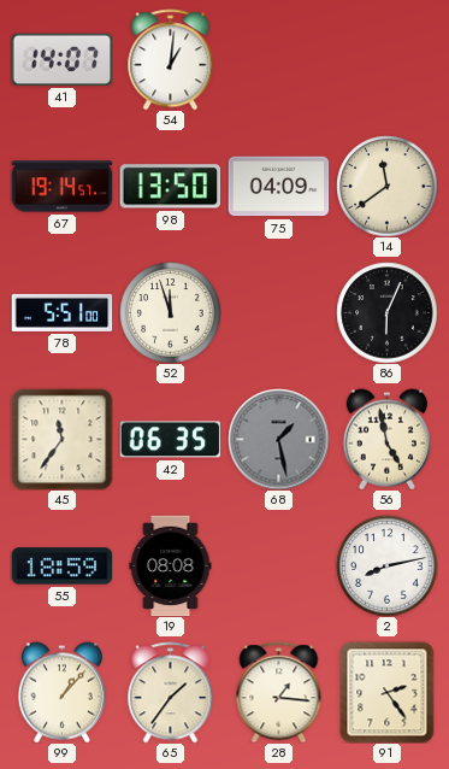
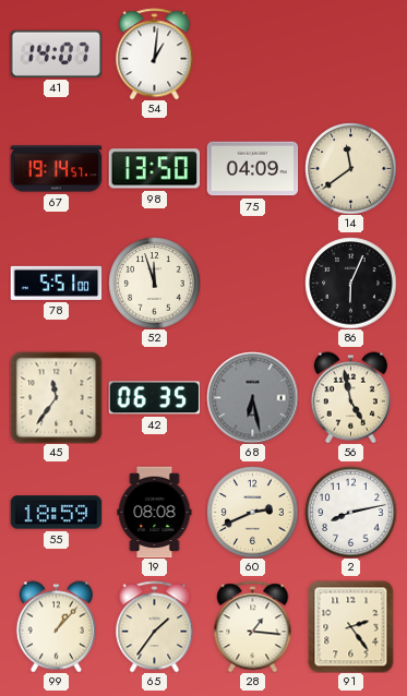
68: 1:28 -> 6:28 (252, 397)
60: none -> 2:41 (252, 512)
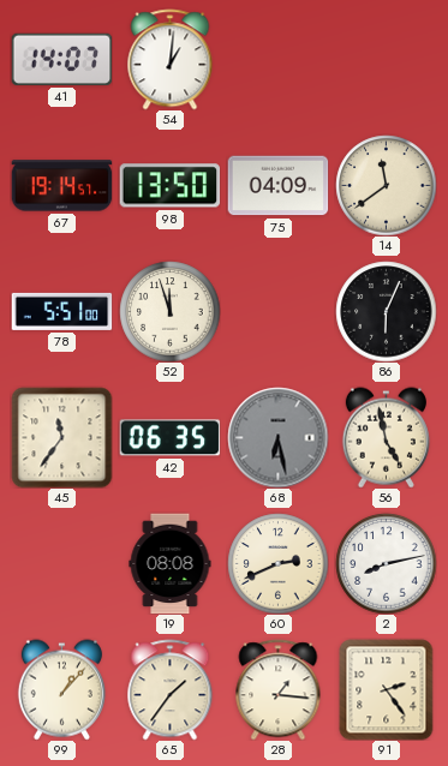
55: 18:59 -> none (56, 513)
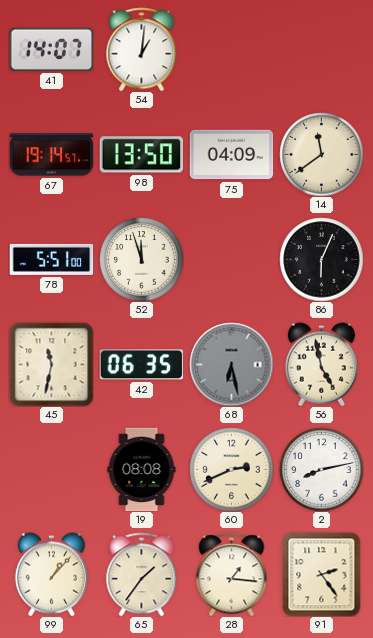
45: 11:36 -> 11:32 (51, 364)
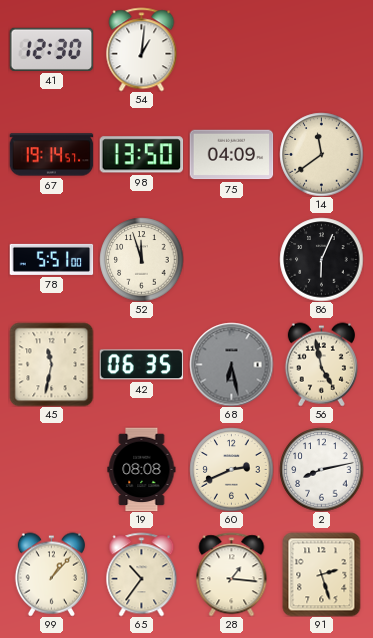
41: 14:07 -> 12:30 (51, 49)
65: 1:36 -> 10:36 (142, 574)
91: 2:24 -> 2:27 (322, 574)
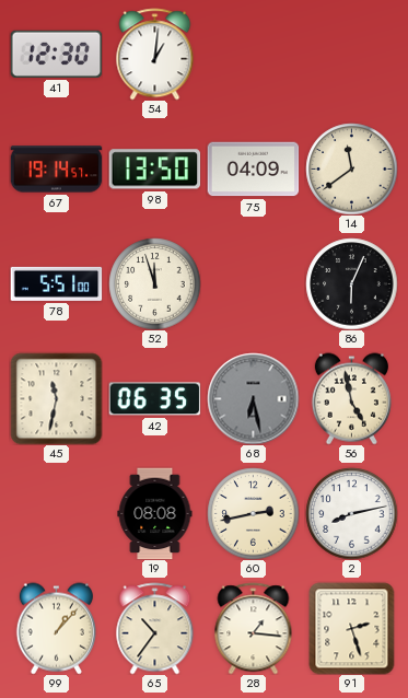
60: 2:41 -> 2:43 (253, 513)
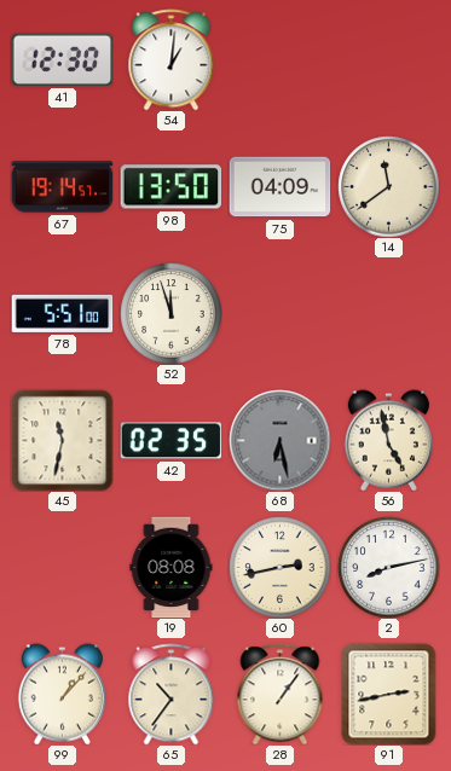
86: 6:04 -> none (351, 283)
42: 06:35 -> 02:35 (170, 441)
28: 1:16 -> 1:06 (281, 694)
91: 2:27 -> 2:43 (389, 694)
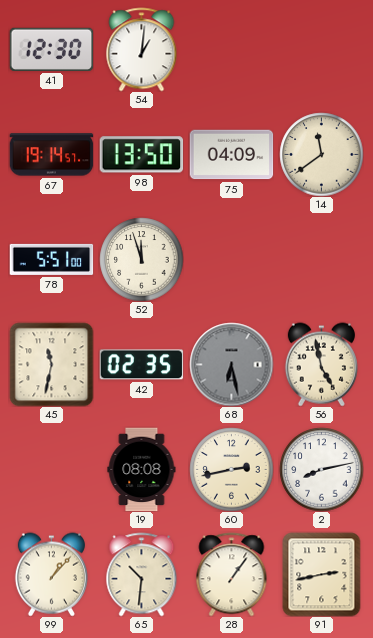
65: 10:36 -> 10:31 (142, 574)
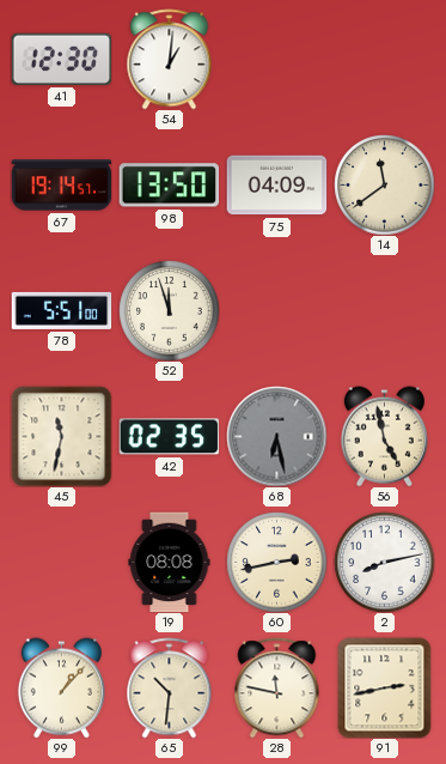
28: 1:06 -> 11:47 (277, 687)
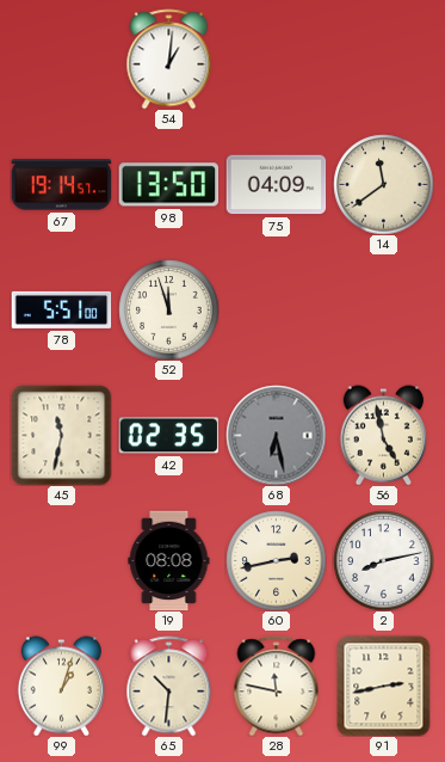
41: 12:30 -> none (61, 59)
99: 1:07 -> 1:03 (61, 686)
